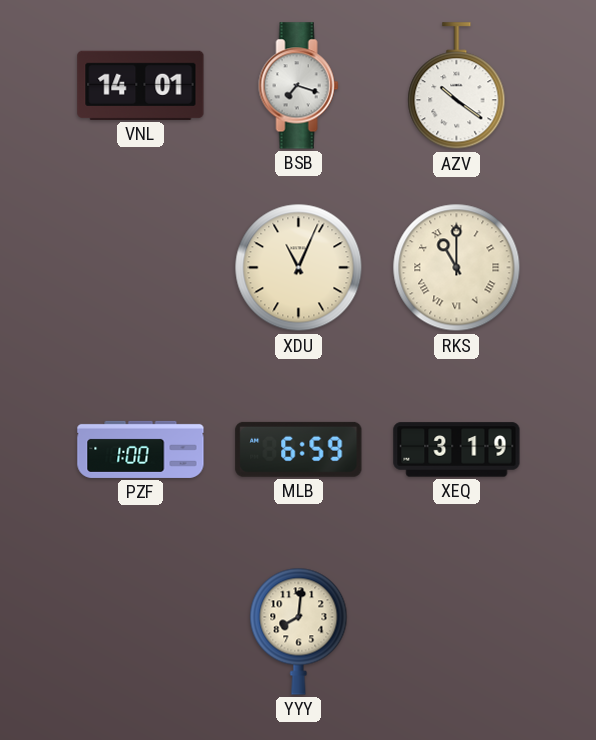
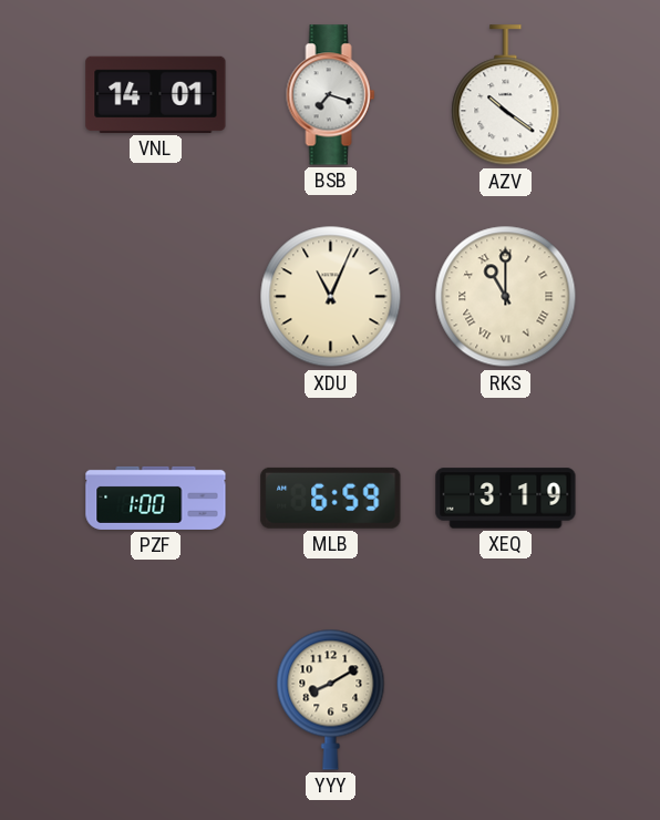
YYY: 8:01 -> 8:10 (331, 699)
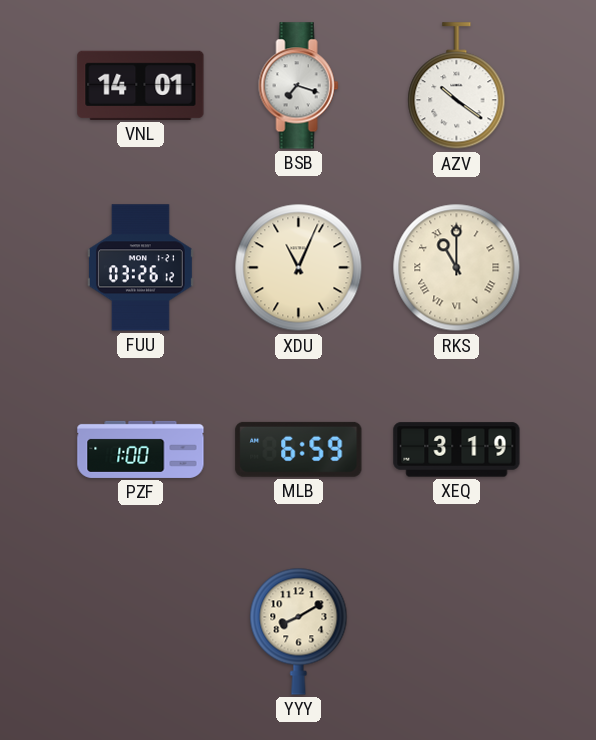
FUU: none -> 03:26 (140, 268)
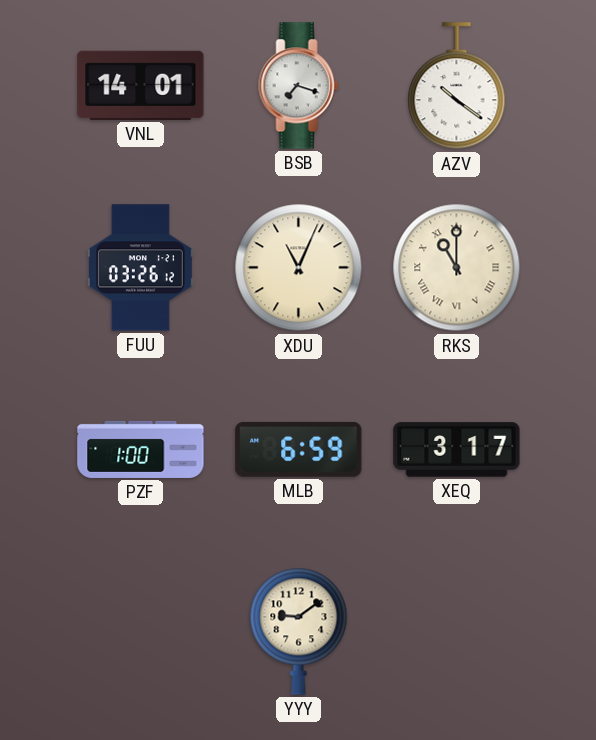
XEQ: 3:19 -> 3:17 (457, 450)
YYY: 8:10 -> 9:09 (299, 631)
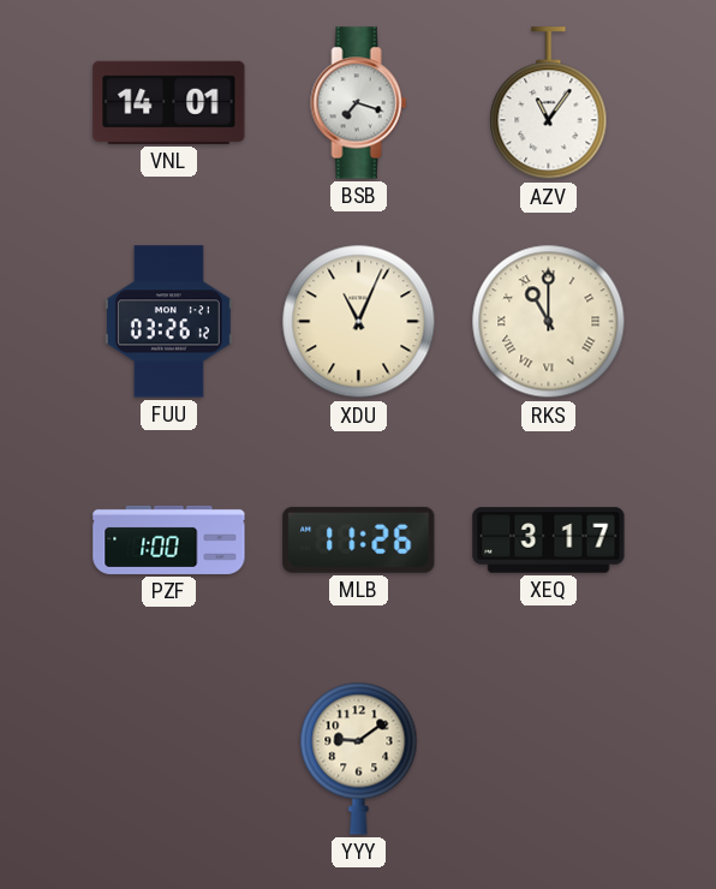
AZV: 10:21 -> 11:06 (549, 103)
MLB: 6:59 -> 11:26 (359, 539)
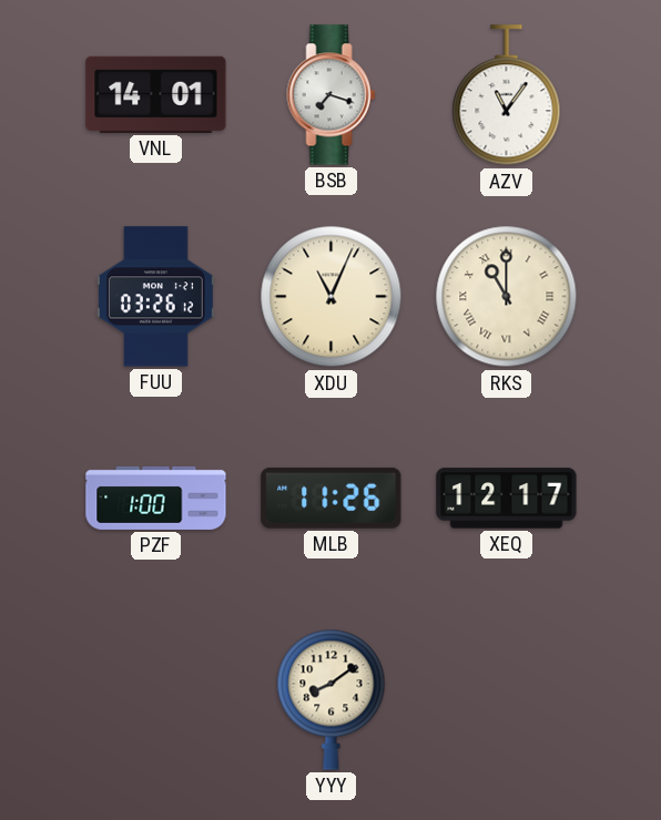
XEQ: 3:17 -> 12:17 (507, 499)
YYY: 9:09 -> 8:09 (332, 699)
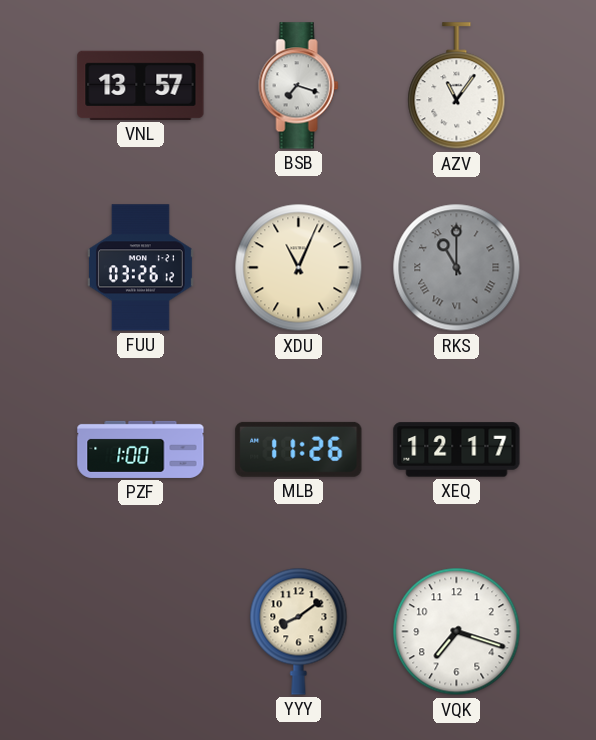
VNL: 14:01 -> 13:57 (141, 85)
RKS dial: cream -> grey (457, 268)
VQK: none -> 7:18 (457, 632)
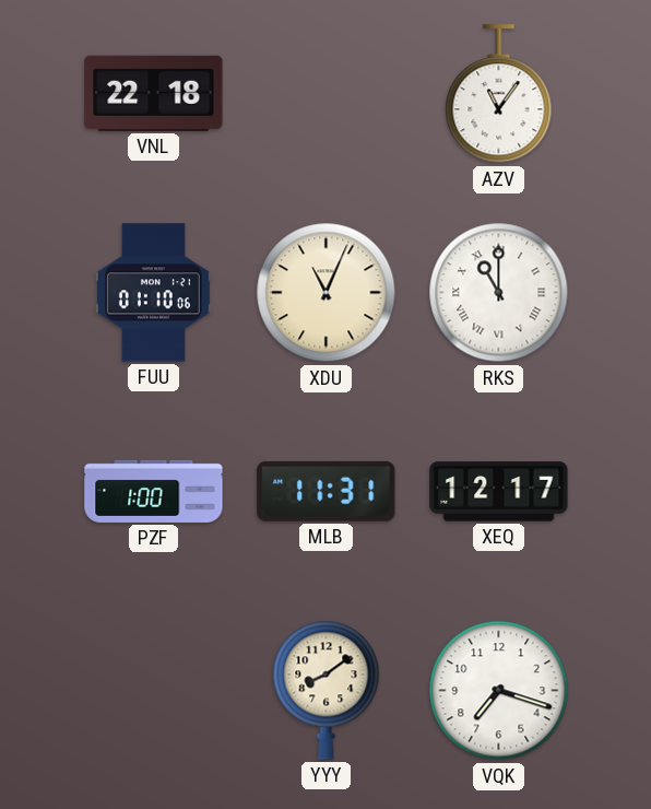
VNL: 13:57 -> 22:18 (154, 93)
BSB: 7:18 -> none (299, 86)
FUU: 03:26 -> 01:10 (153, 293)
RKS dial: grey -> white (499, 293)
MLB: 11:26 -> 11:31 (327, 491)
